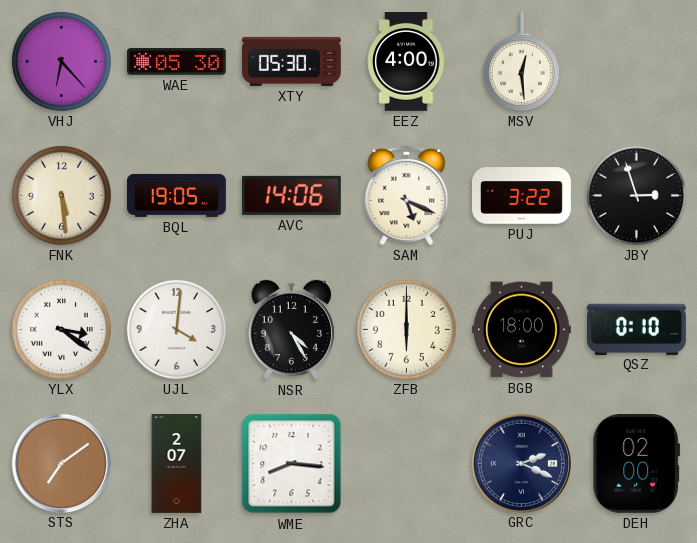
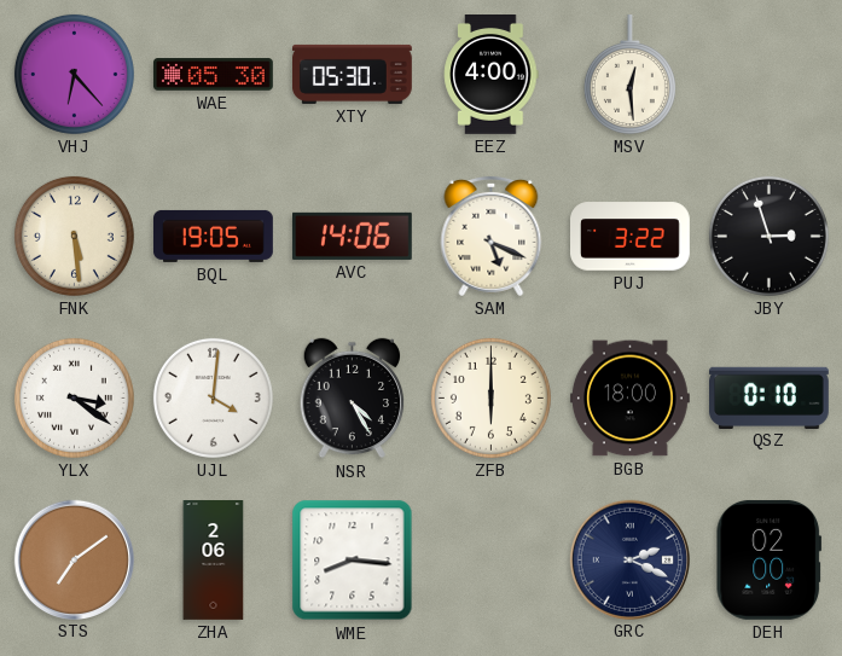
ZHA: 2:07 -> 2:06 (214, 561)
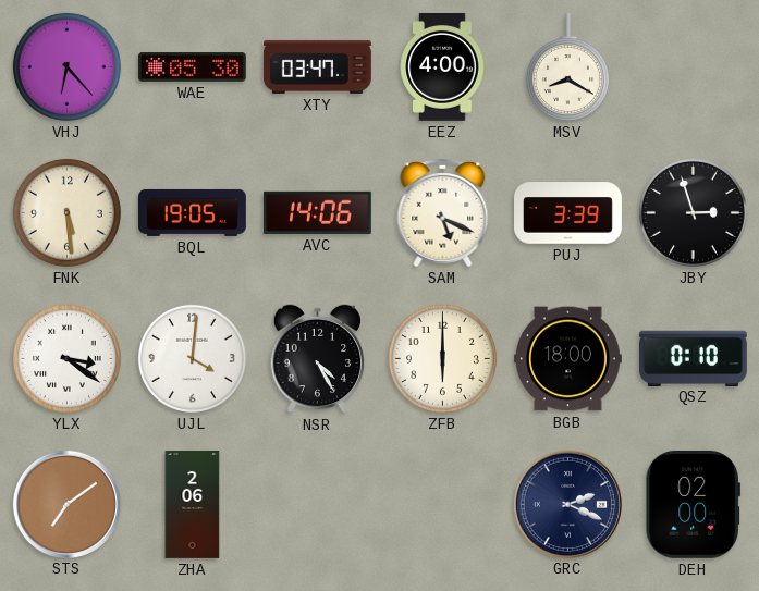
XTY: 05:30 -> 03:47 (318, 66)
MSV: 12:29 -> 8:20 (567, 67)
PUJ: 3:22 -> 3:39 (568, 213)
WME: 8:16 -> none (353, 561)
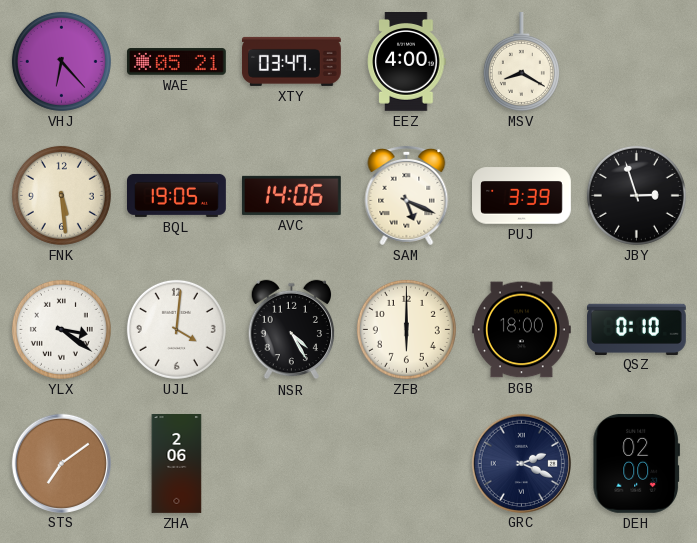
WAE: 05:30 -> 05:21 (177, 62)
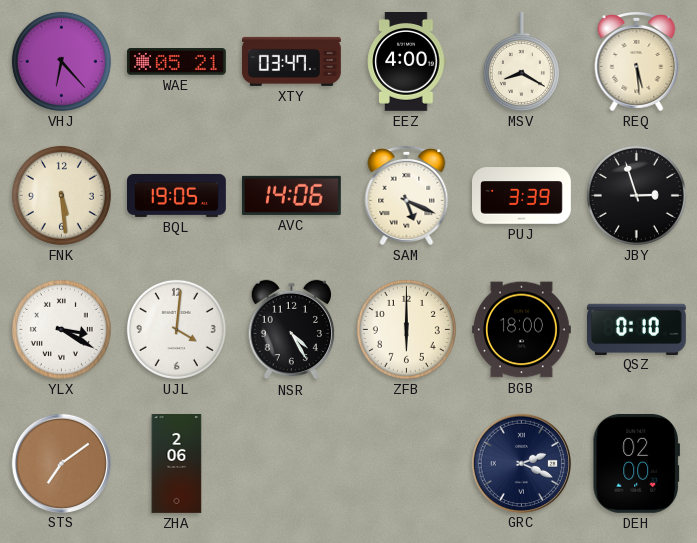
REQ: none -> 5:29 (637, 61)
YLX: 3:21 -> 3:20 (61, 329)
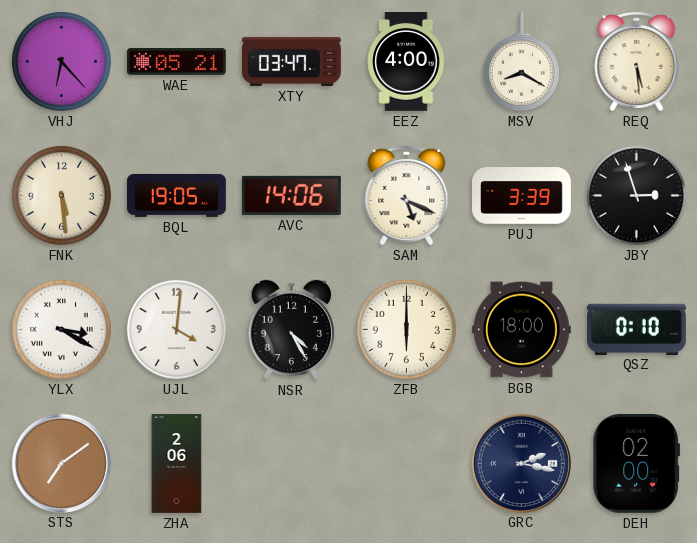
GRC: 2:19 -> 2:17 (521, 463)
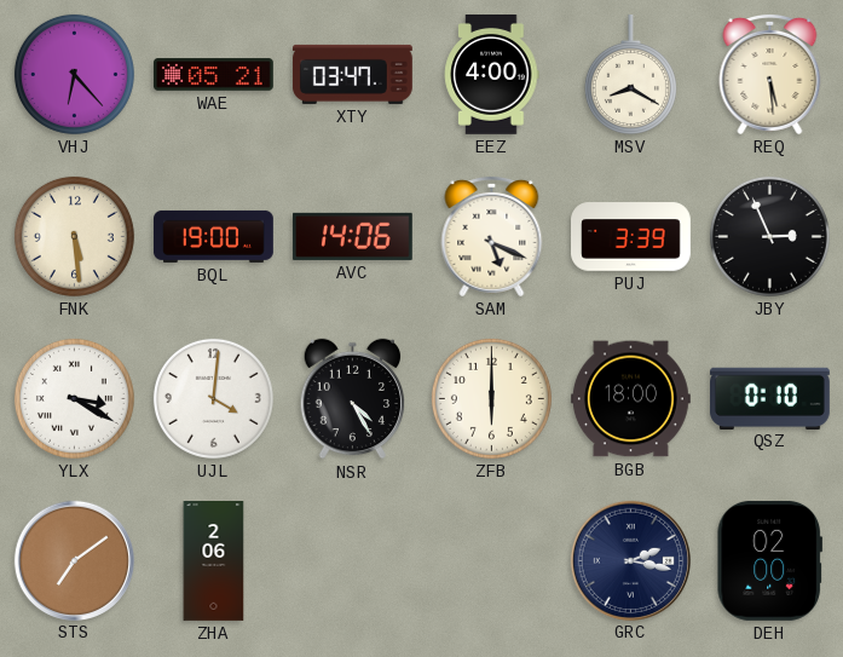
BQL: 19:05 -> 19:00 (214, 236)
JBY: 2:57 -> 2:56 (769, 236)
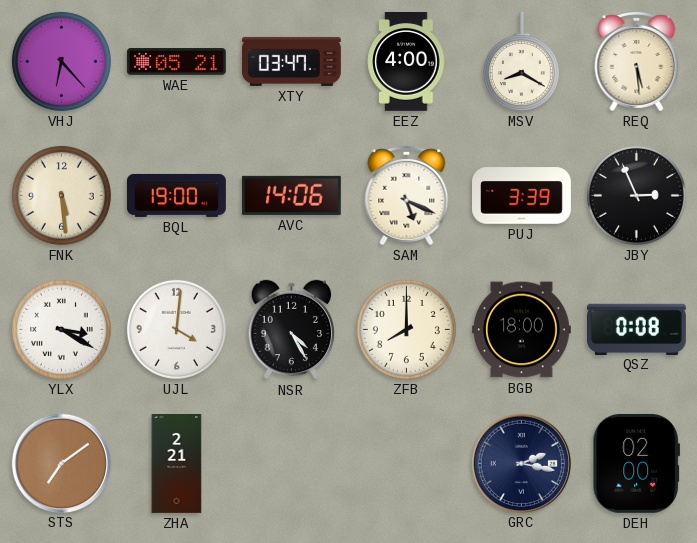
ZFB: 6:00 -> 8:00 (406, 329)
QSZ: 0:10 -> 0:08 (637, 329)
ZHA: 2:06 -> 2:21 (177, 464)
